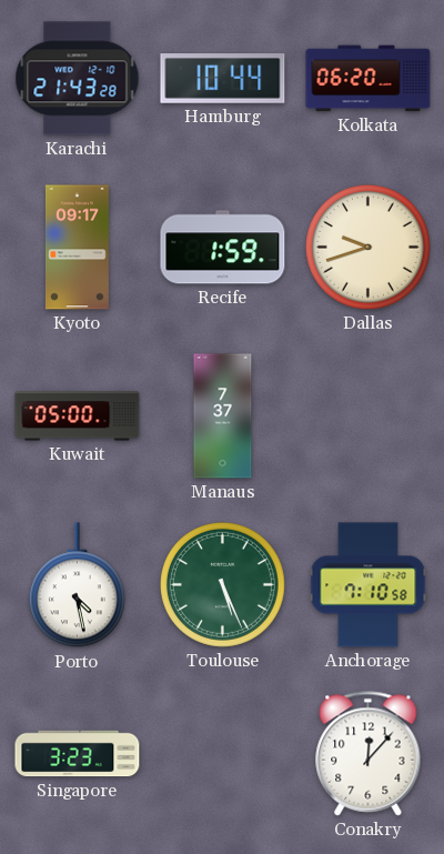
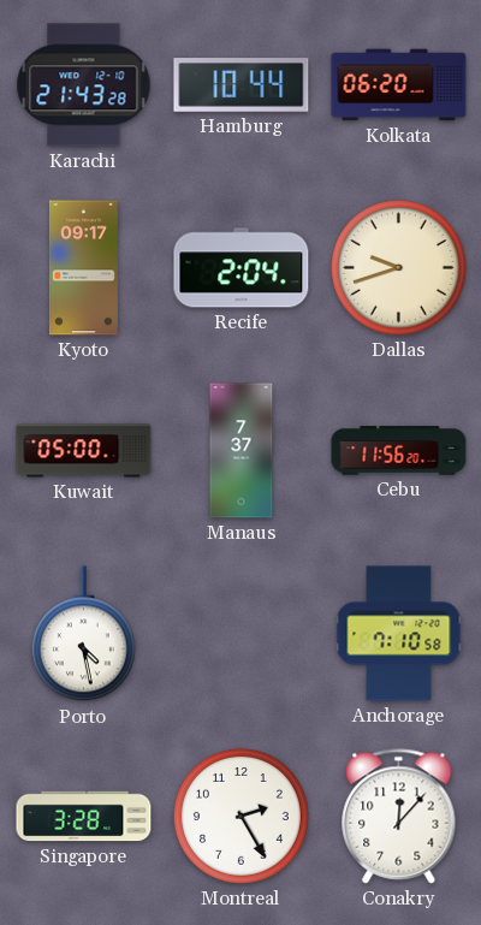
Recife: 1:59 -> 2:04 (242, 268)
Cebu: none -> 11:56 (399, 451)
Toulouse: 5:26 -> none (222, 584)
Singapore: 3:23 -> 3:28 (84, 817)
Montreal: none -> 2:25 (240, 816)
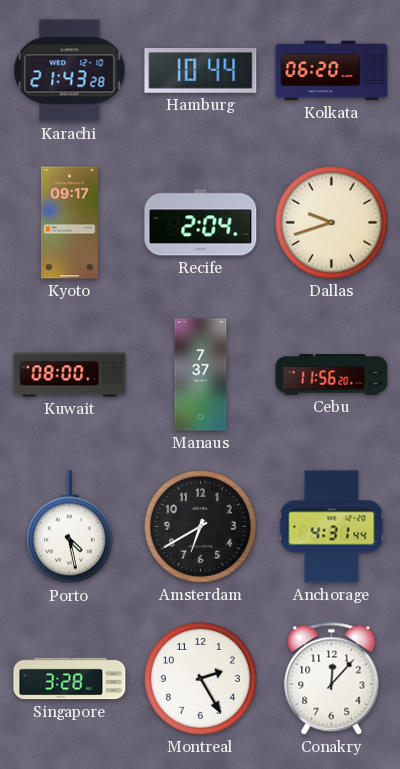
Kuwait: 05:00 -> 08:00 (70, 375)
Amsterdam: none -> 6:40 (200, 526)
Anchorage: 7:10 -> 4:31 (332, 527)
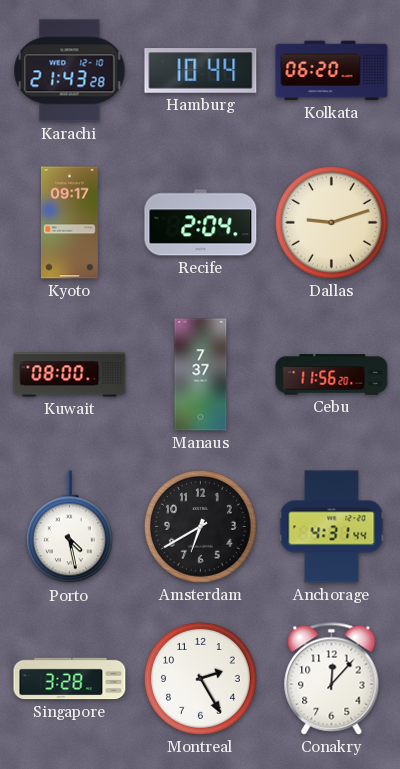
Dallas: 9:42 -> 9:12 (331, 222)
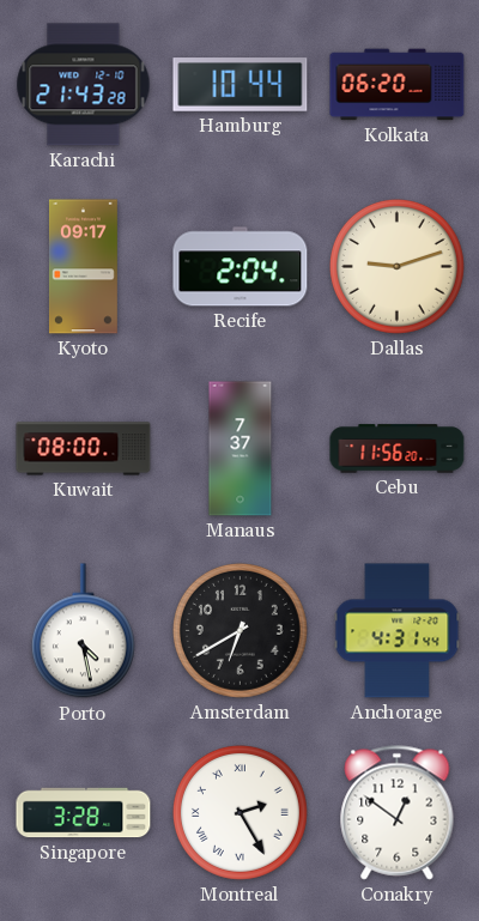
Montreal numerals: Arabic -> Roman (239, 812)
Conakry: 12:07 -> 12:51 (398, 813)
